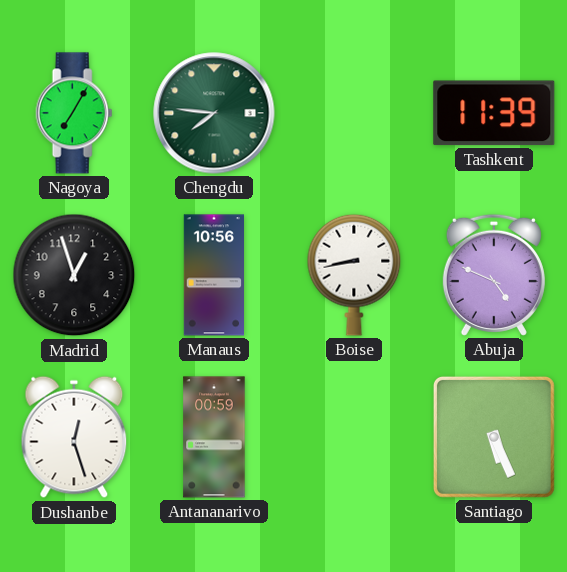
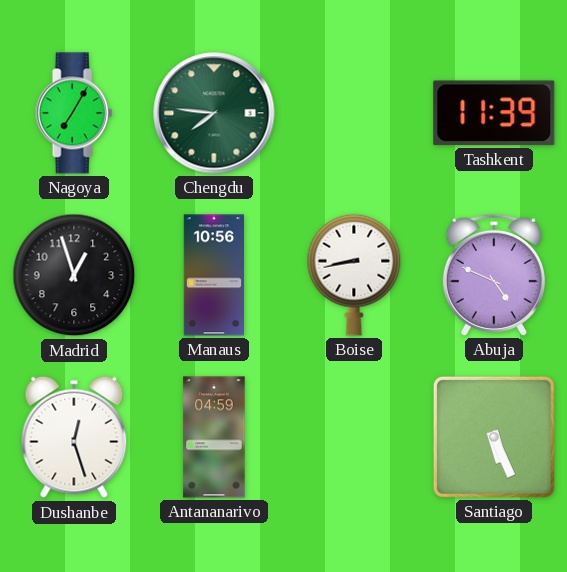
Antananarivo: 00:59 -> 04:59 (214, 437)
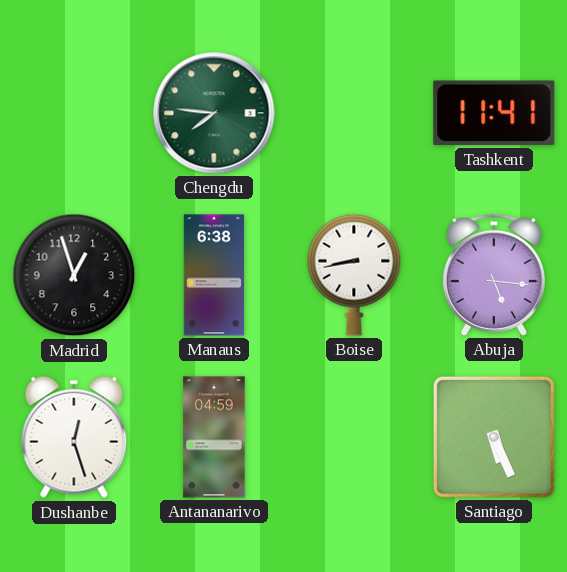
Nagoya: 7:05 -> none (74, 113)
Tashkent: 11:39 -> 11:41 (494, 113)
Manaus: 10:56 -> 6:38 (214, 275)
Abuja: 4:49 -> 5:16 (494, 275)
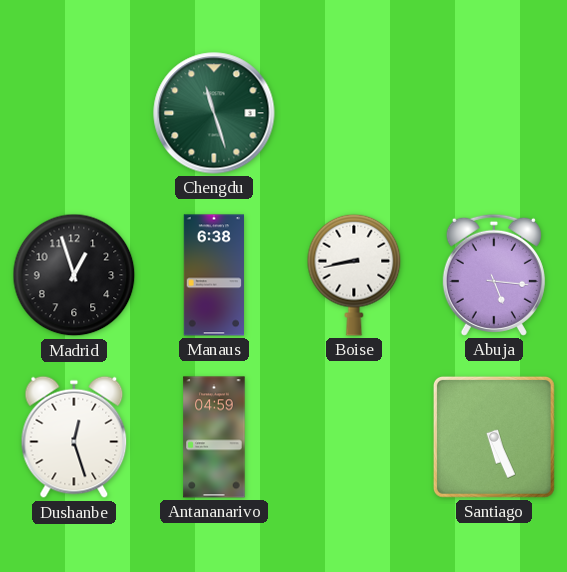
Chengdu: 7:46 -> 11:27 (214, 113)
Tashkent: 11:41 -> none (494, 113)
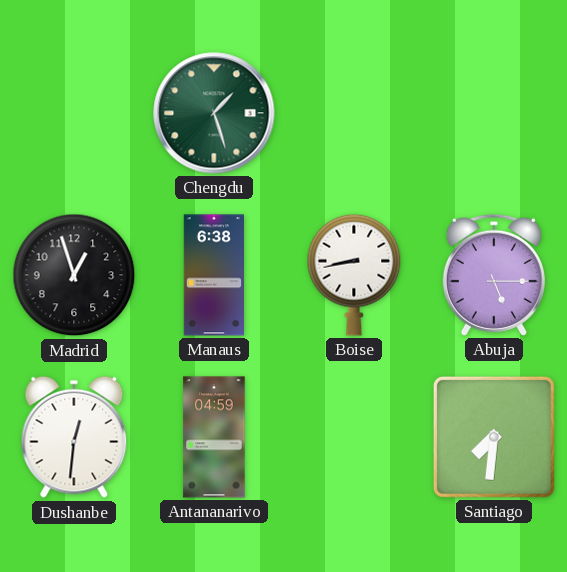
Chengdu: 11:27 -> 1:27 (214, 113)
Abuja: 5:16 -> 5:15 (494, 275)
Dushanbe: 12:27 -> 12:31 (74, 437)
Santiago: 5:26 -> 7:31 (494, 437)
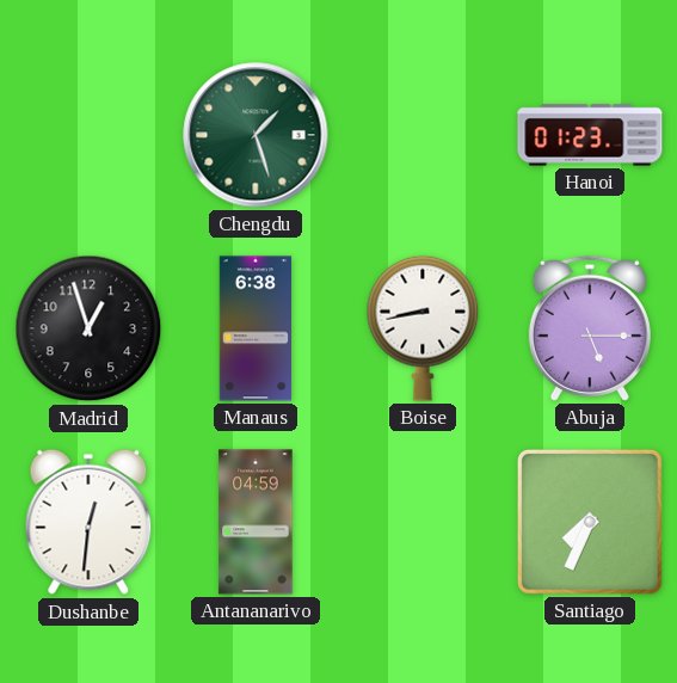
Hanoi: none -> 01:23 (590, 135)
Santiago: 7:31 -> 7:34 (590, 522)
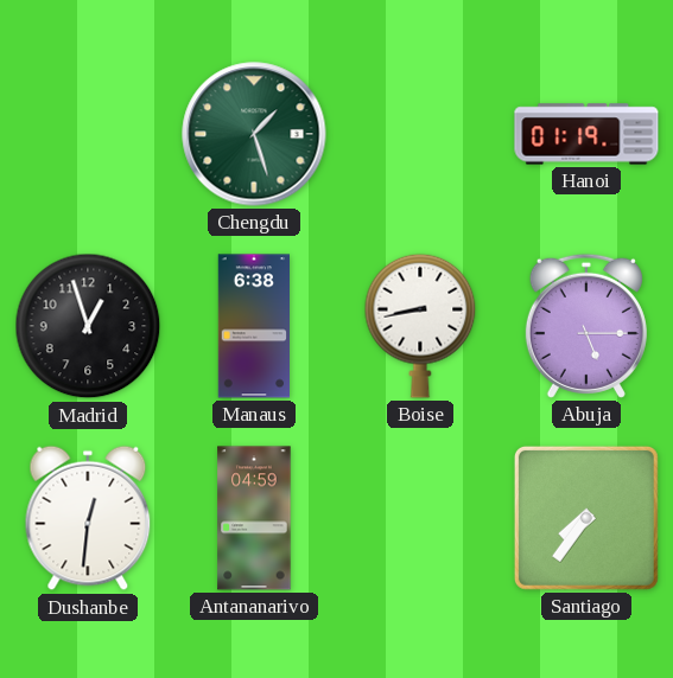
Hanoi: 01:23 -> 01:19 (586, 134)
Santiago: 7:34 -> 7:36 (586, 518)
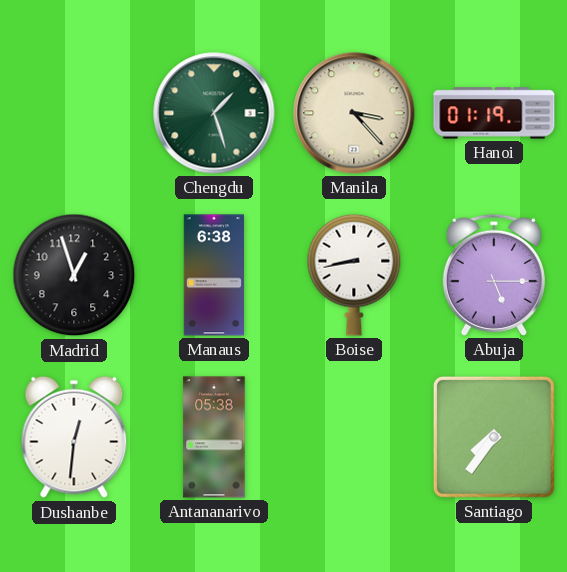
Manila: none -> 3:23 (354, 113)
Antananarivo: 04:59 -> 05:38 (214, 437)
